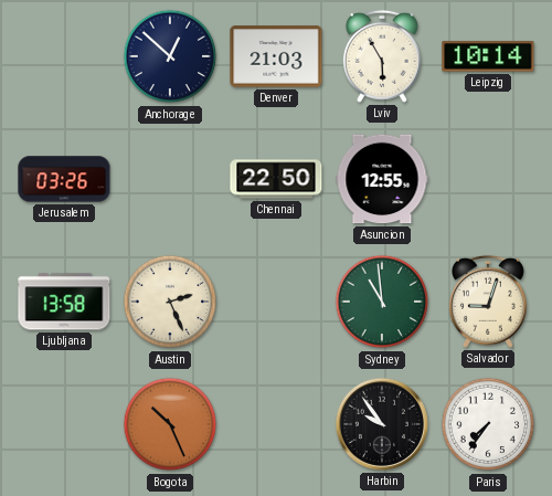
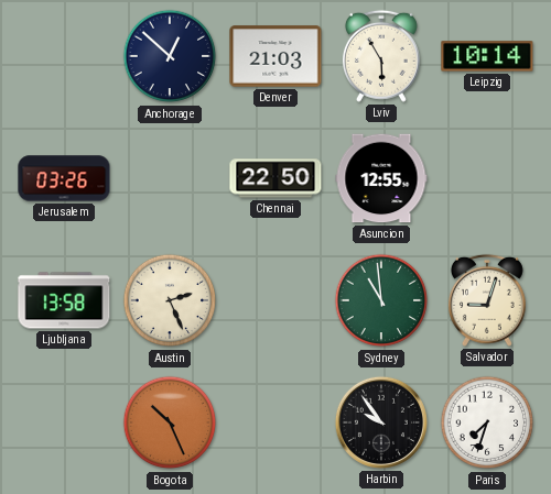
Paris: 7:36 -> 7:33 (487, 422)
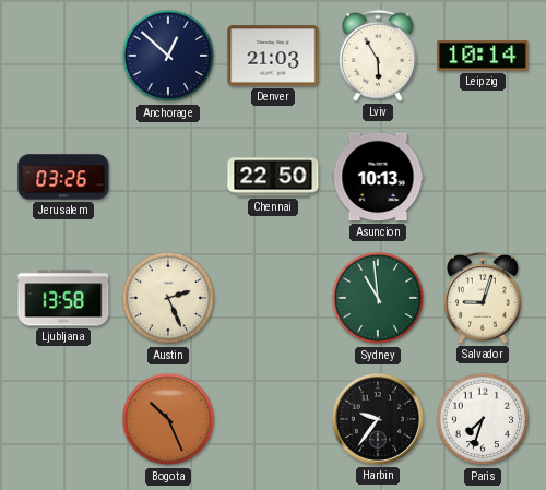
Asuncion: 12:55 -> 10:13 (378, 177)
Harbin: 9:54 -> 9:36 (378, 419)
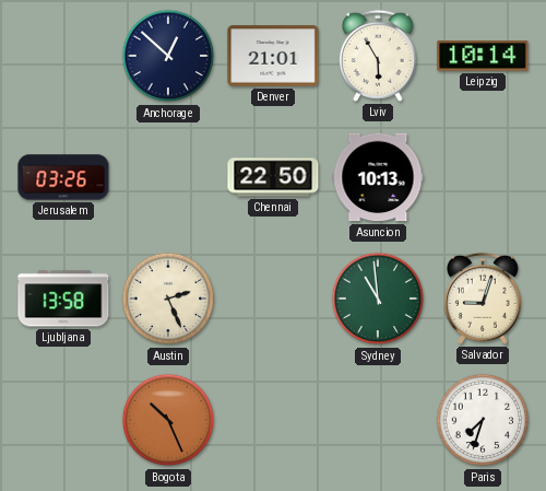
Denver: 21:03 -> 21:01 (273, 56)
Harbin: 9:36 -> none (378, 419)
